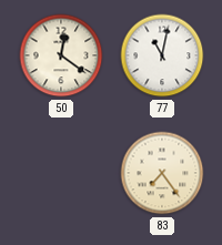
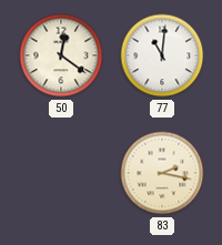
77: 11:02 -> 11:01 (162, 55)
83: 7:24 -> 2:17 (162, 173)
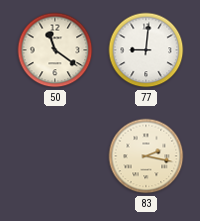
50: 12:21 -> 11:21 (55, 50)
77: 11:01 -> 9:01 (146, 50)
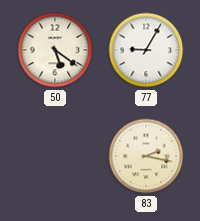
50: 11:21 -> 5:21 (55, 50)
77: 9:01 -> 9:05 (146, 50)
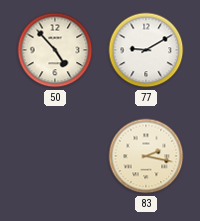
50: 5:21 -> 4:53 (55, 50)
77: 9:05 -> 9:10 (146, 50)
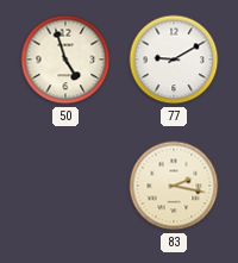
50: 4:53 -> 4:57 (65, 60)
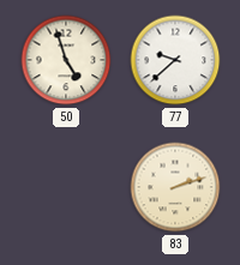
77: 9:10 -> 9:38 (175, 60)
83: 2:17 -> 2:12 (175, 187)
